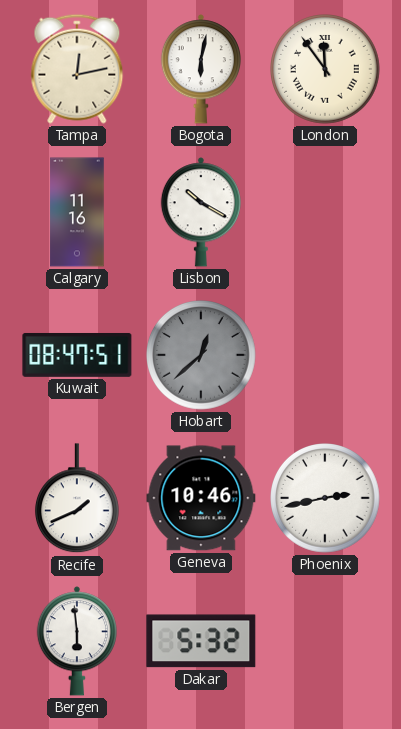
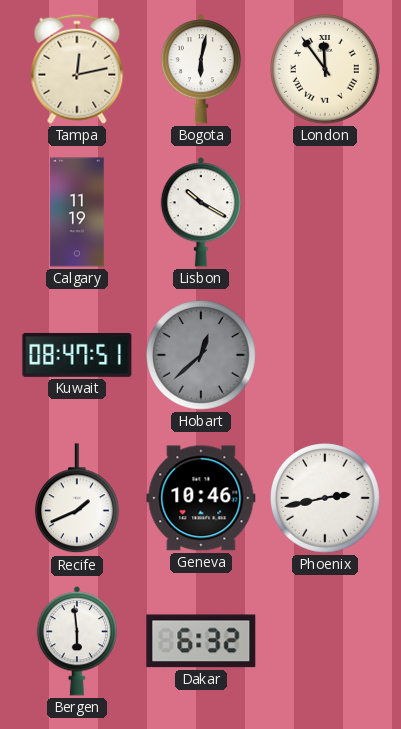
Calgary: 11:16 -> 11:19 (77, 212)
Dakar: 5:32 -> 6:32 (201, 641)
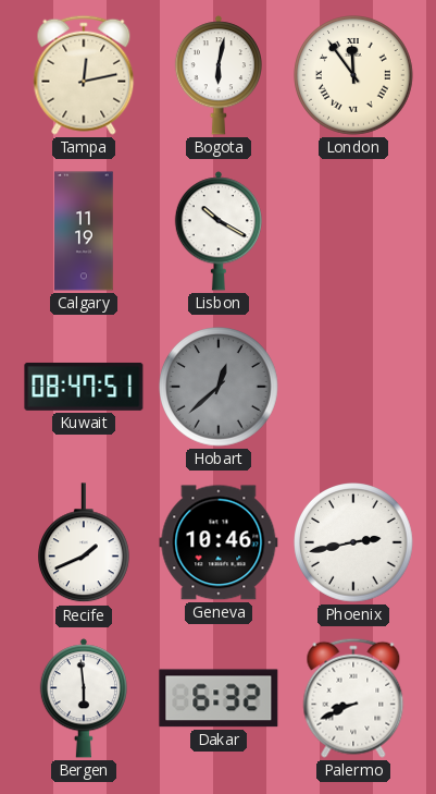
Palermo: none -> 8:41 (353, 698)
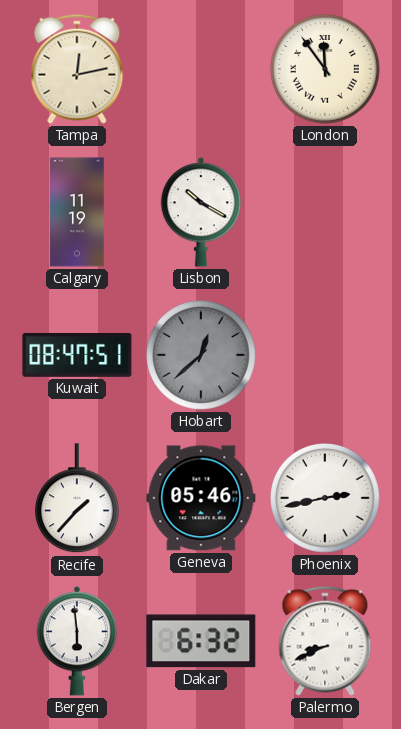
Bogota: 6:02 -> none (217, 75)
Recife: 1:41 -> 1:37 (77, 499)
Geneva: 10:46 -> 05:46 (201, 498)
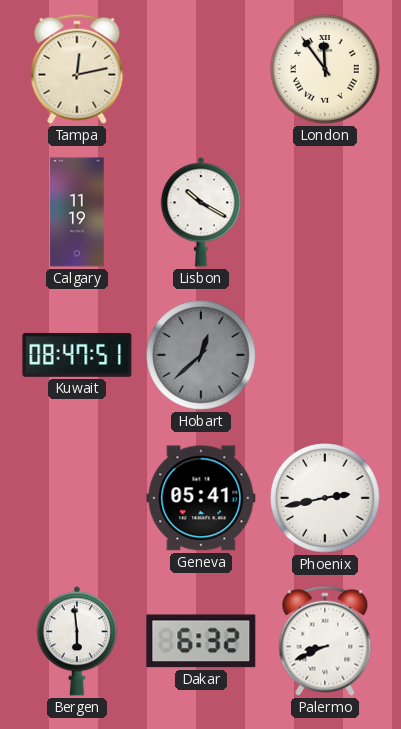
Recife: 1:37 -> none (77, 499)
Geneva: 05:46 -> 05:41 (201, 498)
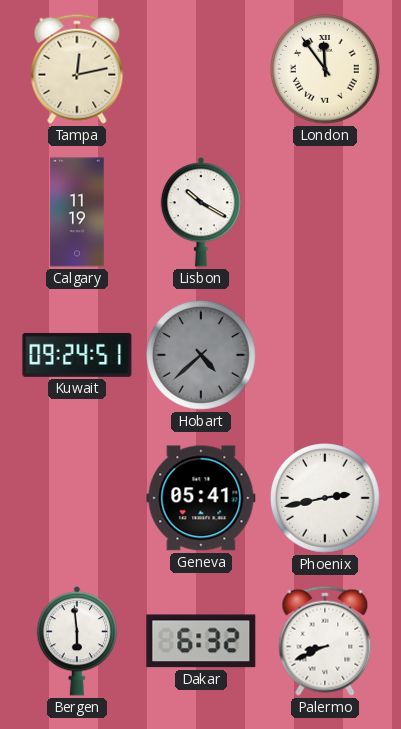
Kuwait: 08:47 -> 09:24 (77, 355)
Hobart: 12:38 -> 4:38 (202, 356)
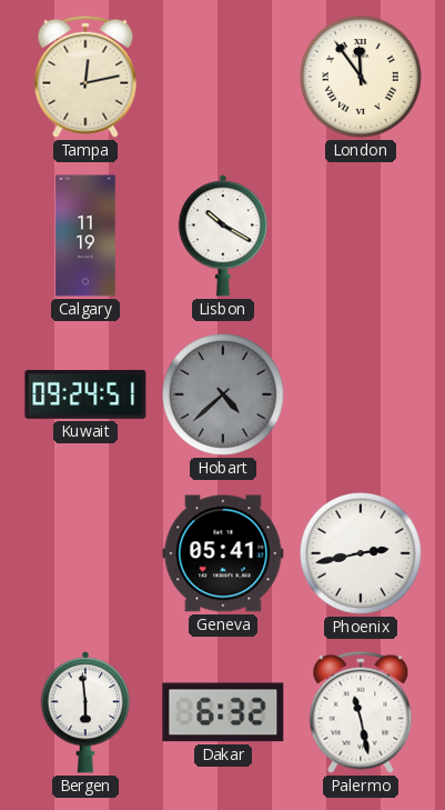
Palermo: 8:41 -> 11:28 (361, 712)
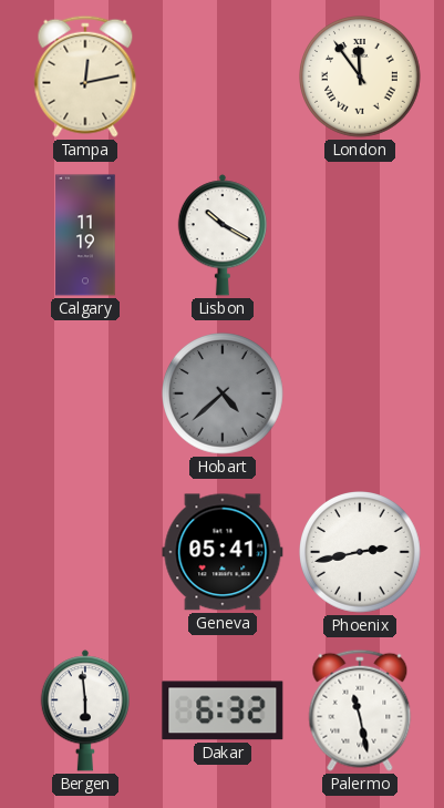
Kuwait: 09:24 -> none (85, 394)
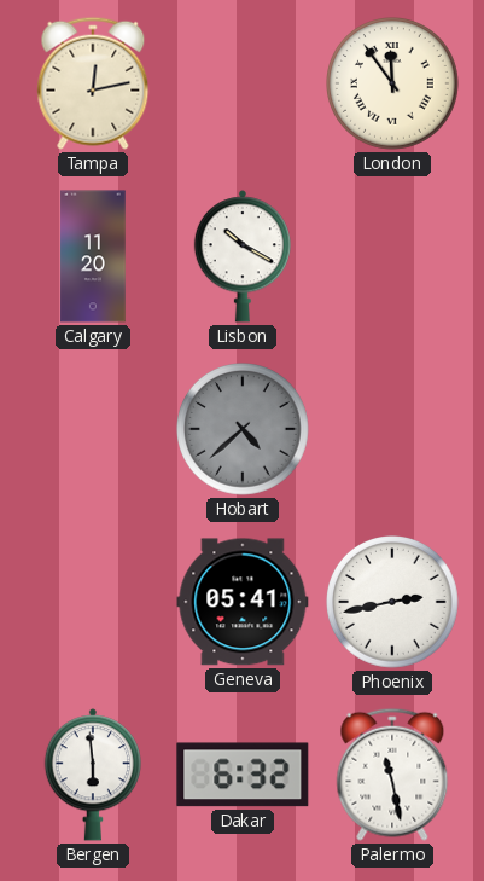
Calgary: 11:19 -> 11:20 (93, 256)
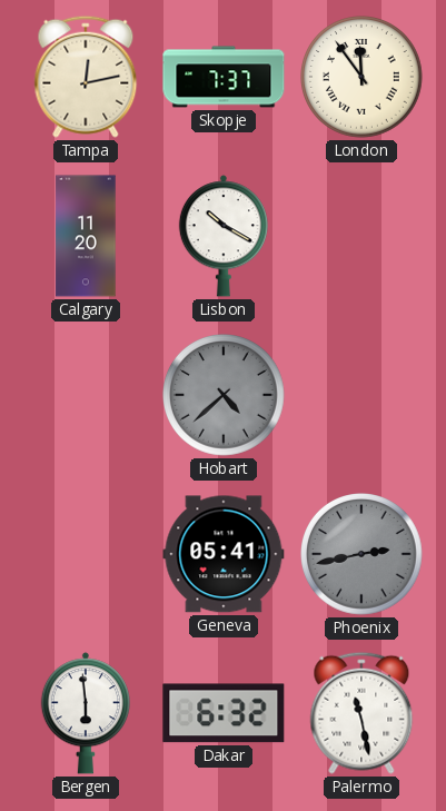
Skopje: none -> 7:37 (224, 77)
Phoenix dial: white -> grey (363, 555)
